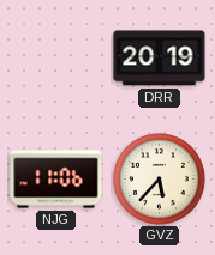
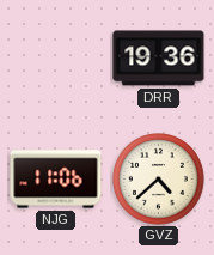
DRR: 20:19 -> 19:36 (159, 59)
GVZ: 5:37 -> 4:38 (159, 180)
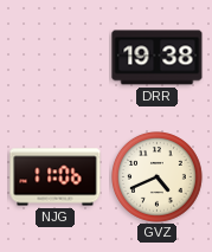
DRR: 19:36 -> 19:38 (158, 58)
GVZ: 4:38 -> 4:41 (158, 177)
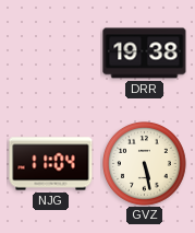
NJG: 11:06 -> 11:04 (51, 164)
GVZ: 4:41 -> 5:28 (145, 164)
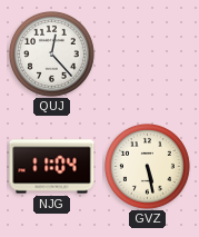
QUJ: none -> 12:23 (52, 55)
DRR: 19:38 -> none (145, 54)
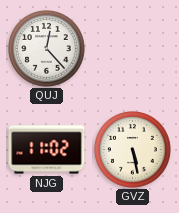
NJG: 11:04 -> 11:02 (47, 150)
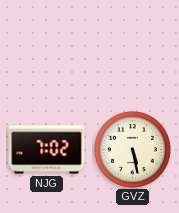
QUJ: 12:23 -> none (47, 49)
NJG: 11:02 -> 7:02 (47, 150)
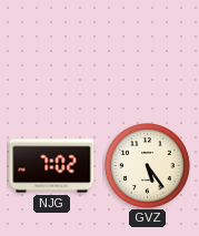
GVZ: 5:28 -> 5:24 (148, 166)
